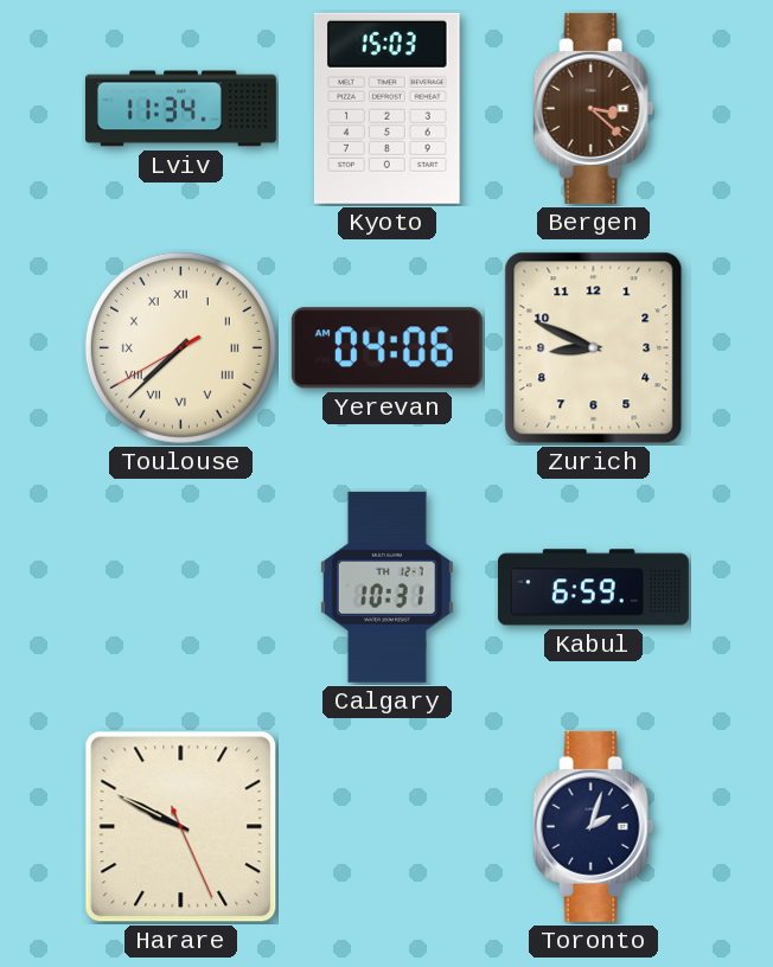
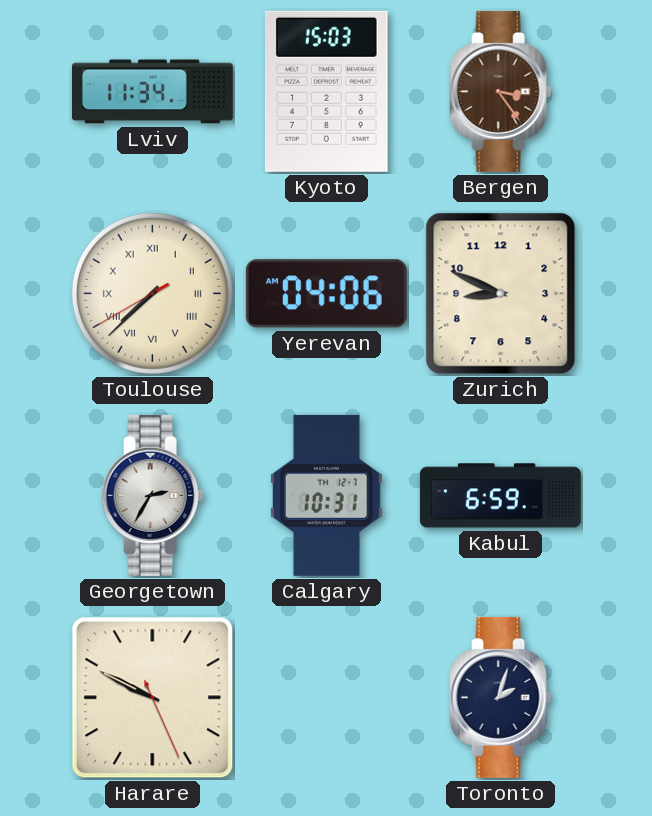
Bergen: 3:22 -> 3:24 (501, 91)
Georgetown: none -> 2:35 (153, 495)
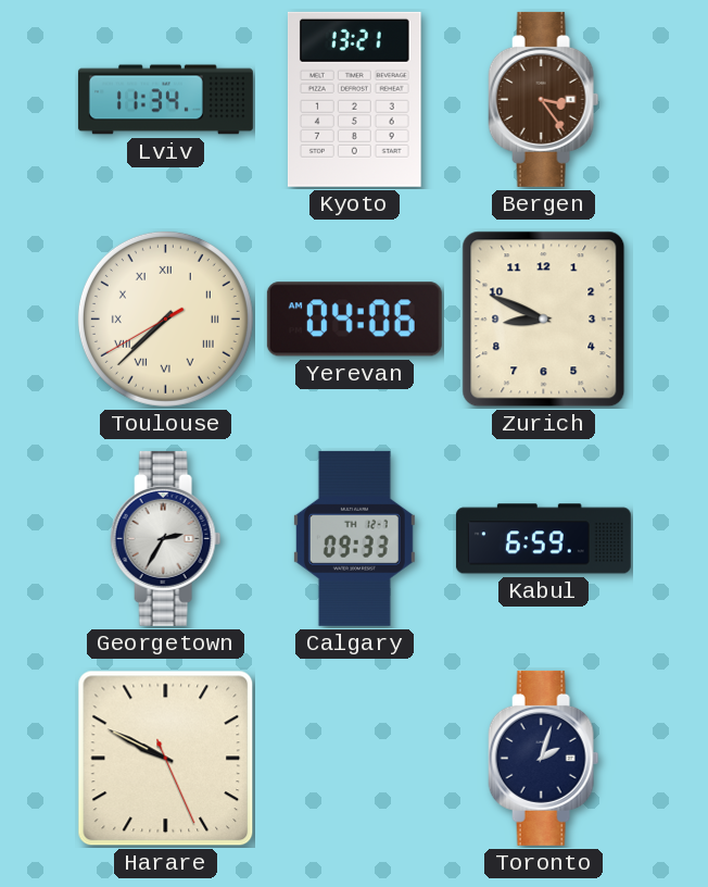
Kyoto: 15:03 -> 13:21 (354, 99)
Calgary: 10:31 -> 09:33 (354, 538)
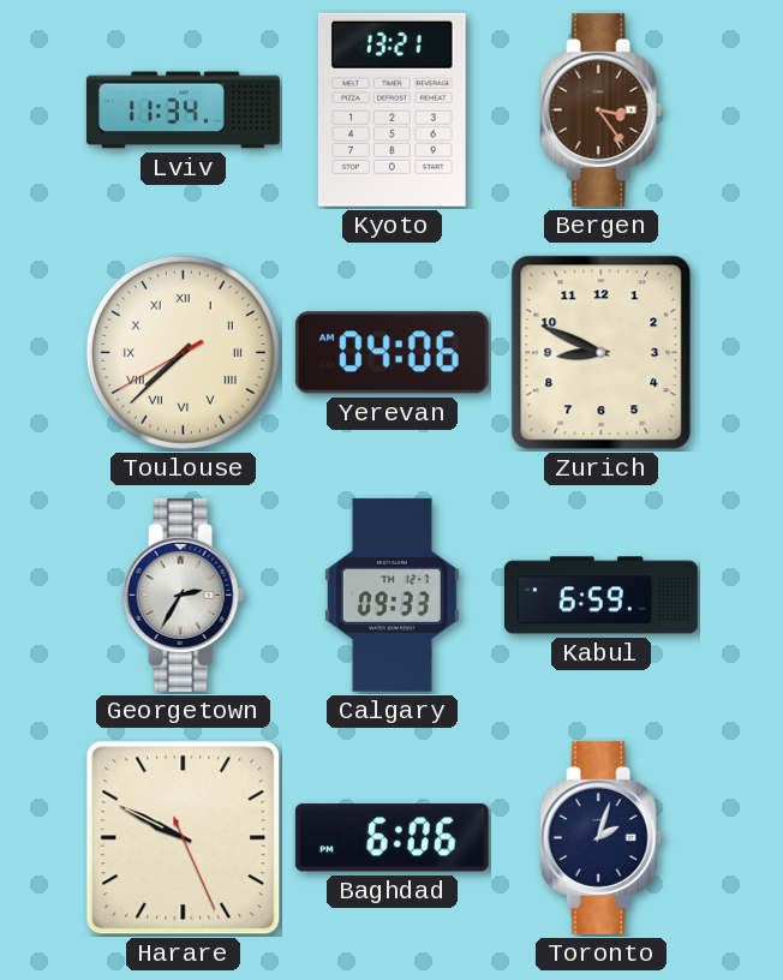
Baghdad: none -> 6:06 (391, 838)
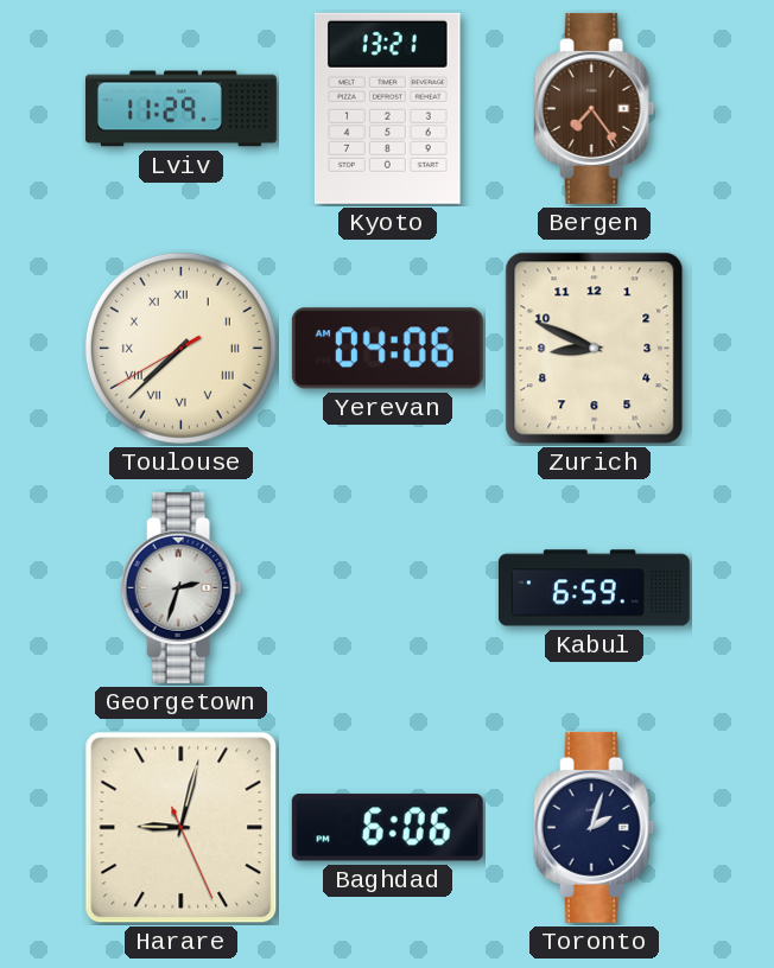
Lviv: 11:34 -> 11:29 (180, 109)
Bergen: 3:24 -> 7:24 (595, 108)
Georgetown: 2:35 -> 2:33 (182, 587)
Calgary: 09:33 -> none (391, 594)
Harare: 9:49 -> 9:02 (182, 828)
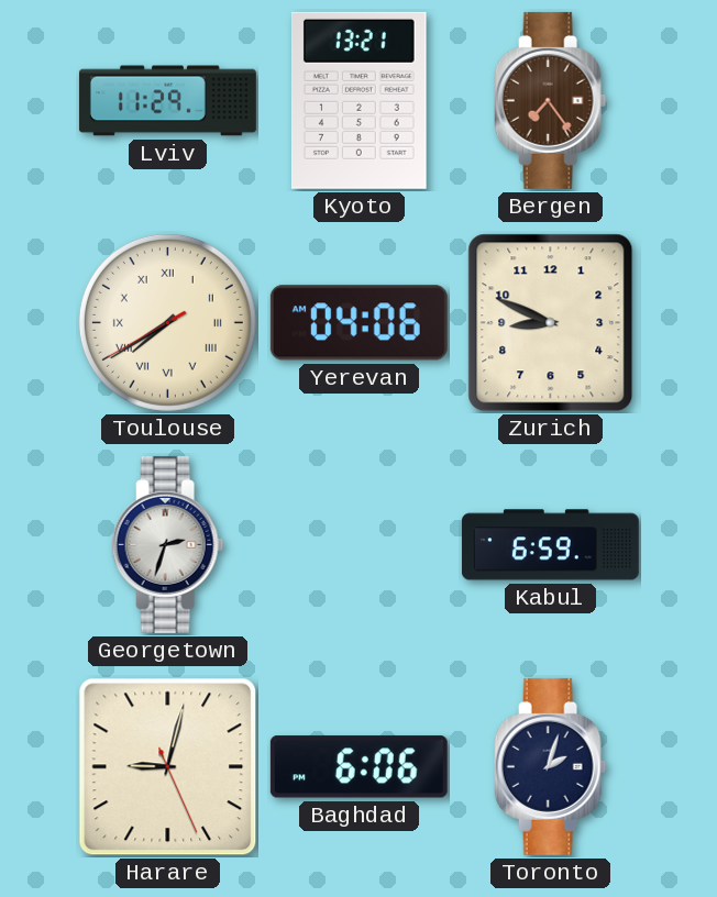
Toulouse: 7:37 -> 7:39 (167, 322)
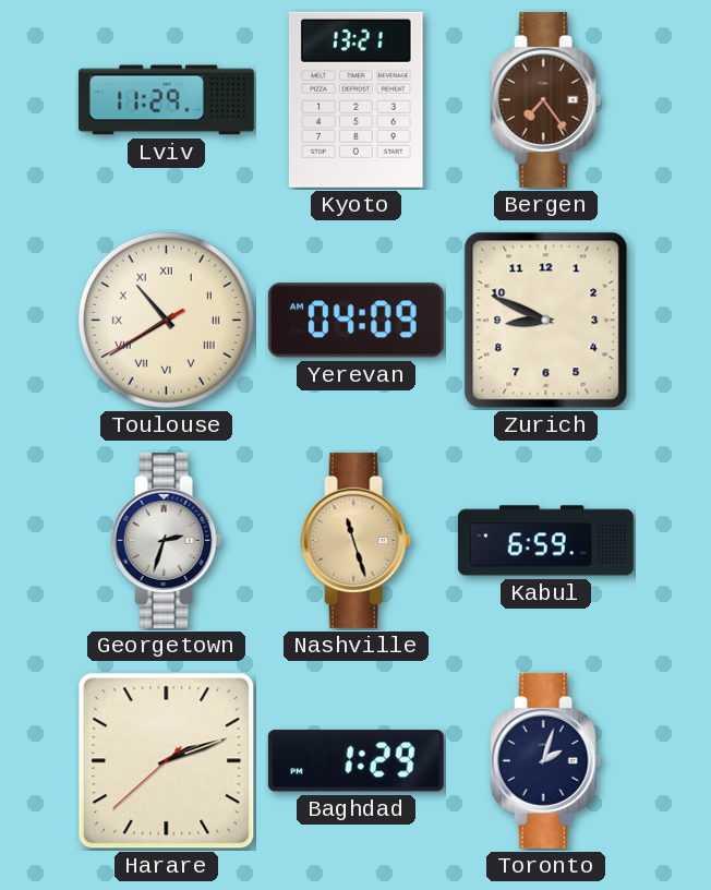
Toulouse: 7:39 -> 10:39 (166, 320)
Yerevan: 04:06 -> 04:09 (355, 321)
Nashville: none -> 11:27 (357, 540)
Harare: 9:02 -> 2:11 (167, 761)
Baghdad: 6:06 -> 1:29 (355, 761)
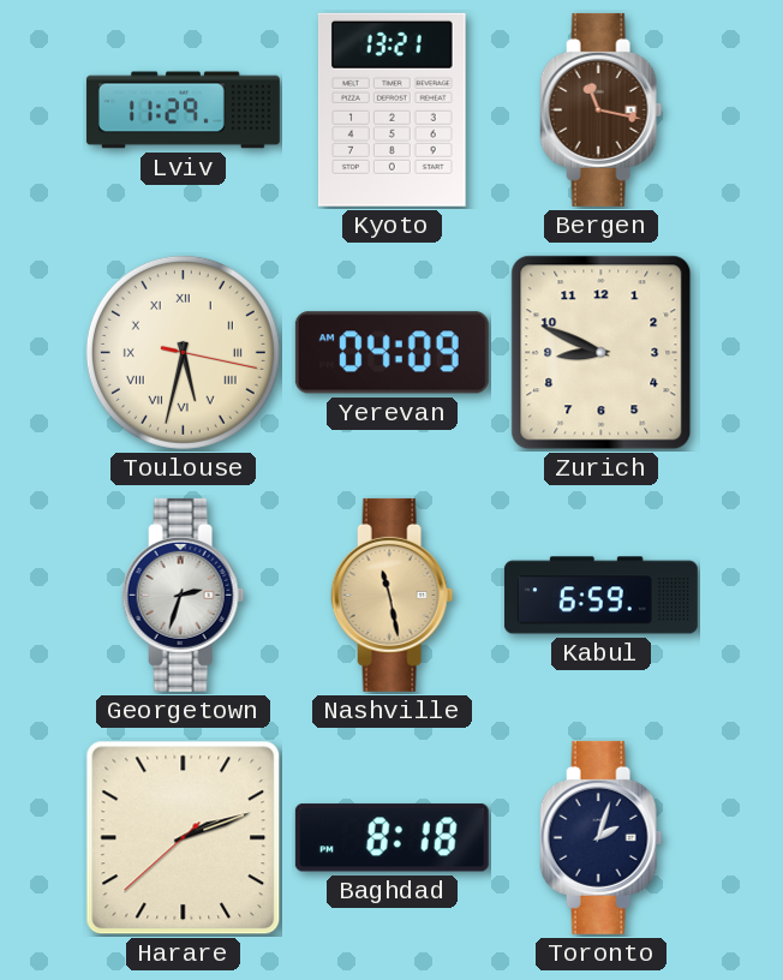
Bergen: 7:24 -> 11:17 (602, 109)
Toulouse: 10:39 -> 5:32 (183, 352)
Nashville: 11:27 -> 11:28 (393, 594)
Baghdad: 1:29 -> 8:18 (391, 838)
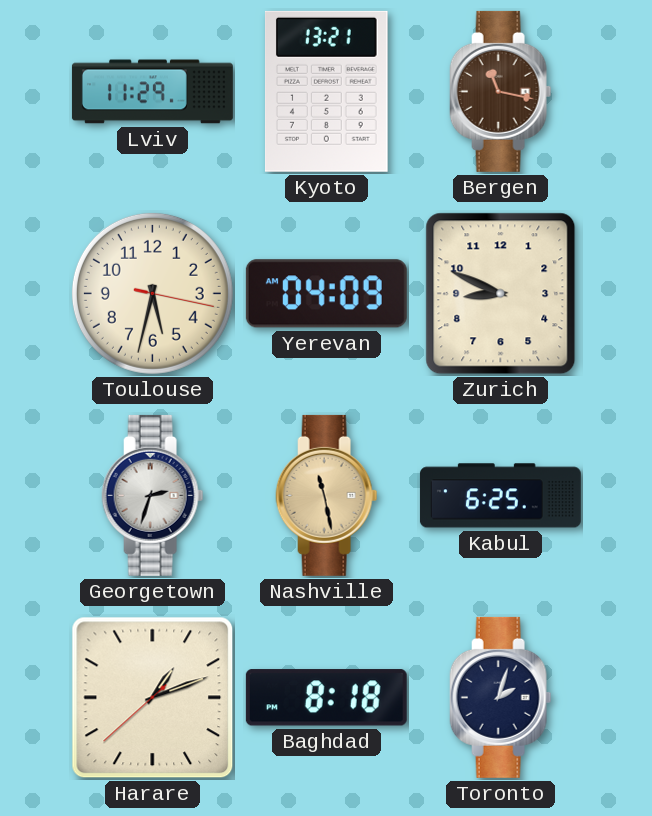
Toulouse numerals: Roman -> Arabic (152, 293)
Kabul: 6:59 -> 6:25 (500, 496)
Harare: 2:11 -> 1:11 (153, 698)
